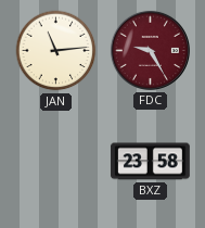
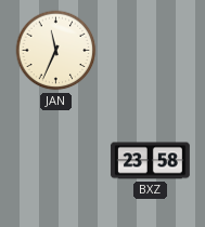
JAN: 11:14 -> 11:34 (56, 51)
FDC: 9:25 -> none (150, 50)
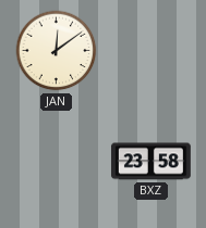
JAN: 11:34 -> 12:09 (57, 51)
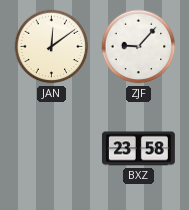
ZJF: none -> 9:07 (139, 47)
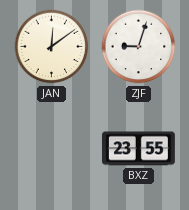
ZJF: 9:07 -> 9:03 (139, 47)
BXZ: 23:58 -> 23:55 (138, 149)
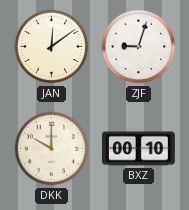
DKK: none -> 10:00 (52, 149)
BXZ: 23:55 -> 00:10 (138, 149)
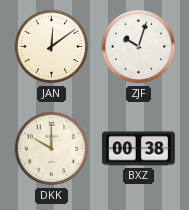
ZJF: 9:03 -> 10:03 (139, 47)
BXZ: 00:10 -> 00:38 (138, 149)
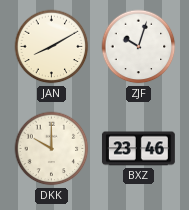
JAN: 12:09 -> 8:10 (52, 47)
BXZ: 00:38 -> 23:46 (138, 149)
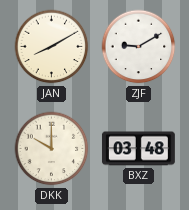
ZJF: 10:03 -> 9:10 (139, 47)
BXZ: 23:46 -> 03:48 (138, 149)
